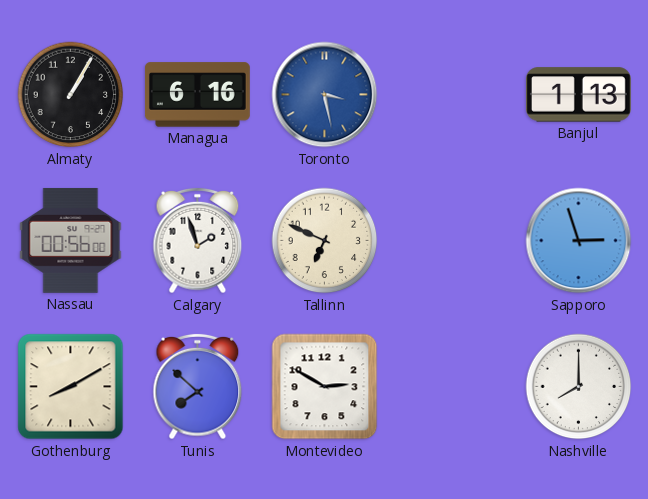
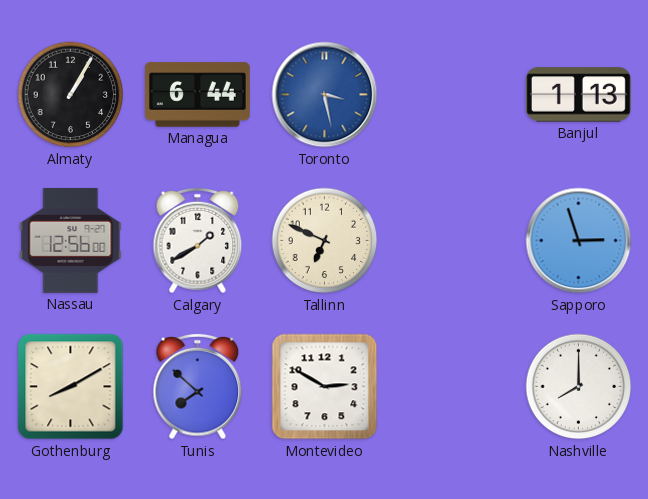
Managua: 6:16 -> 6:44 (197, 95)
Nassau: 00:56 -> 12:56 (71, 240)
Calgary: 1:57 -> 1:40 (198, 241)
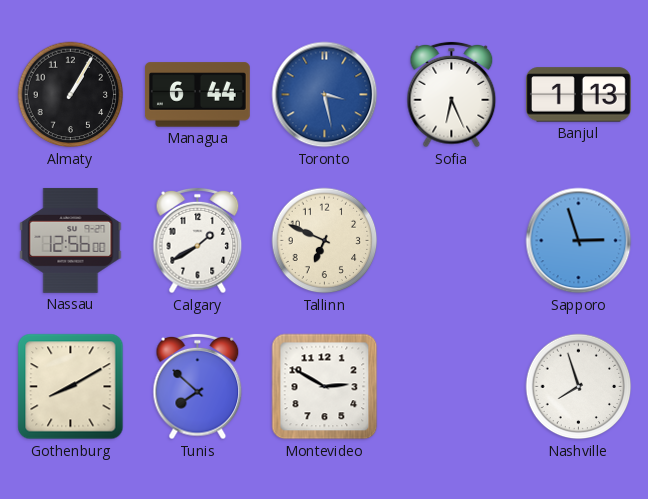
Sofia: none -> 6:26 (452, 95)
Nashville: 8:00 -> 7:57 (579, 387)
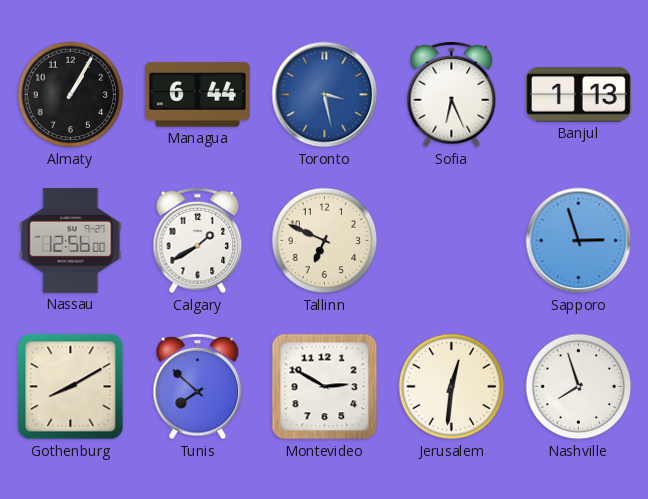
Jerusalem: none -> 12:31 (452, 387)
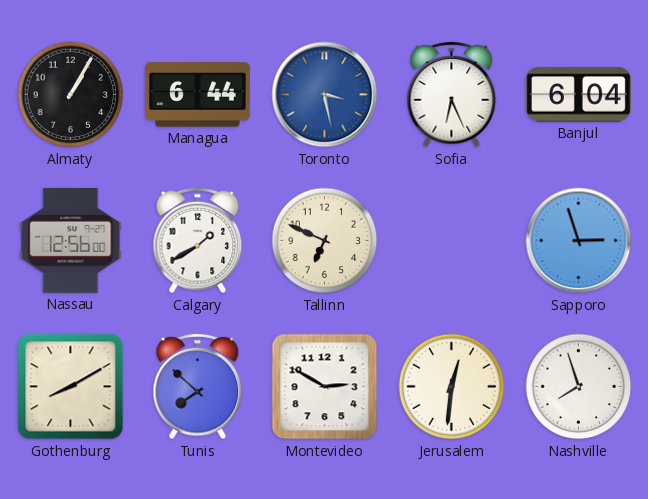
Banjul: 1:13 -> 6:04 (578, 95)
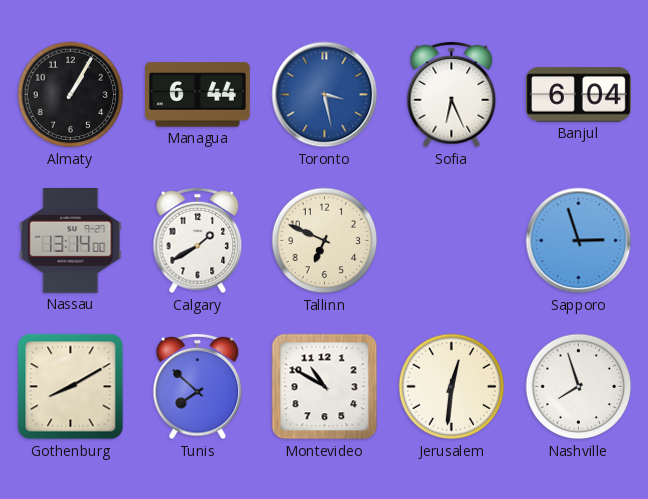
Nassau: 12:56 -> 13:14 (71, 240)
Montevideo: 2:50 -> 10:50 (325, 387)
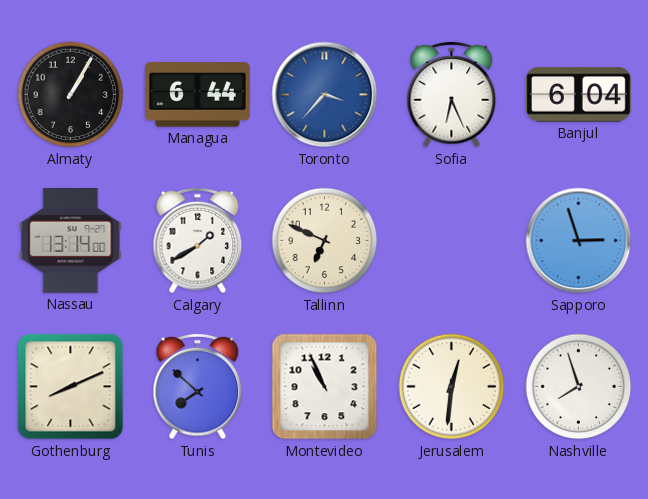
Toronto: 3:28 -> 3:37 (325, 95)
Gothenburg: 8:10 -> 8:11 (71, 387)
Montevideo: 10:50 -> 10:56 (325, 387)
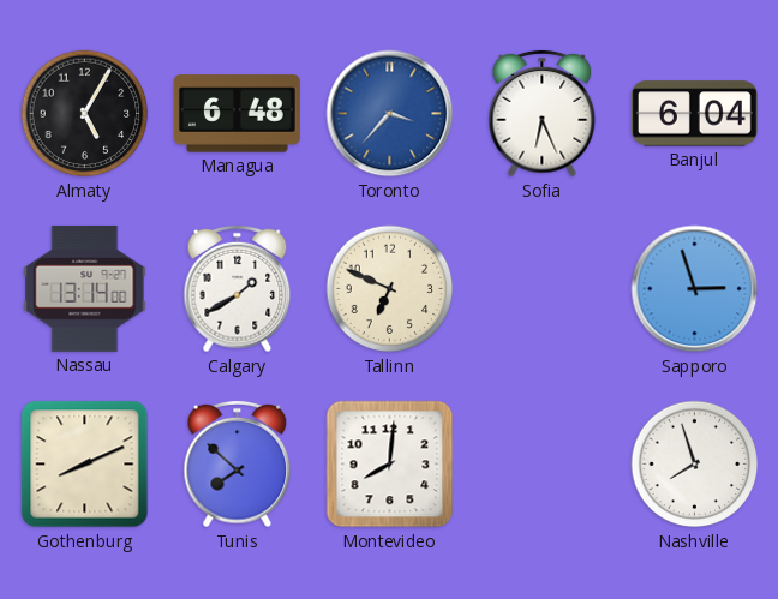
Almaty: 1:05 -> 5:05 (85, 114)
Managua: 6:44 -> 6:48 (237, 114)
Montevideo: 10:56 -> 8:01 (390, 465)
Jerusalem: 12:31 -> none (452, 387)
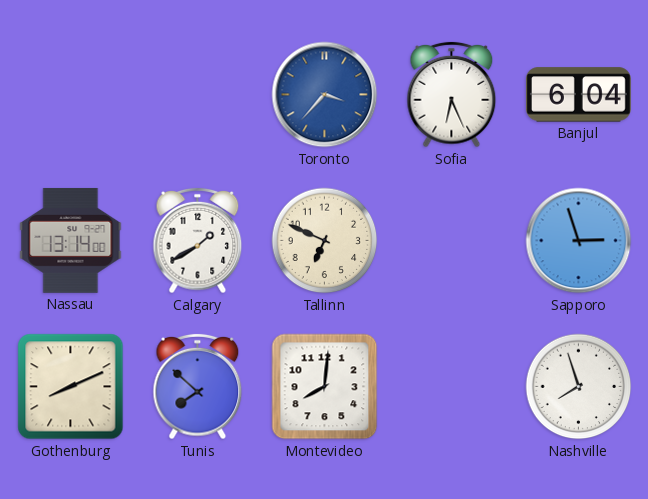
Almaty: 5:05 -> none (85, 114)
Managua: 6:48 -> none (237, 114)
